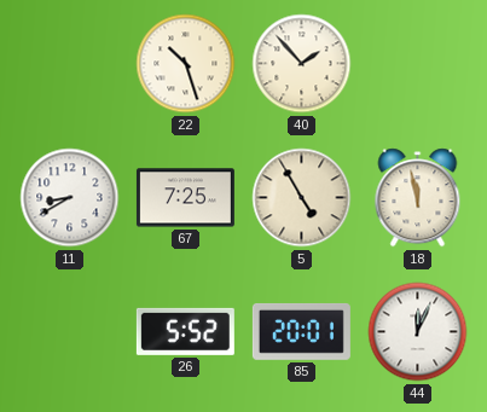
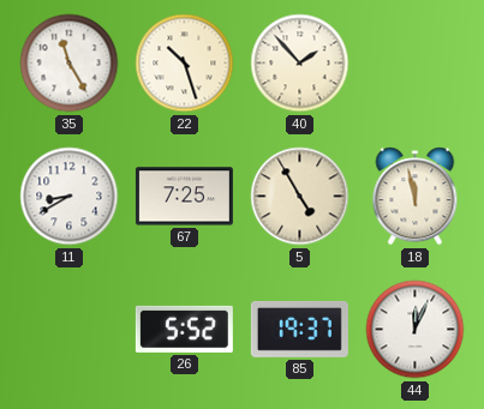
35: none -> 11:25 (70, 64)
85: 20:01 -> 19:37 (299, 329)
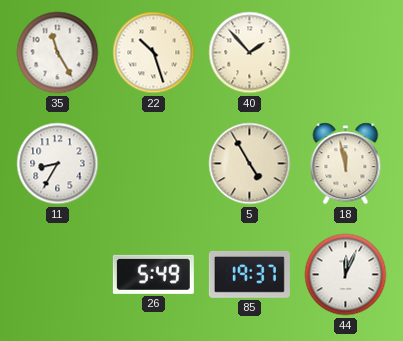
11: 8:40 -> 8:35 (58, 164)
67: 7:25 -> none (184, 197)
26: 5:52 -> 5:49 (153, 274)
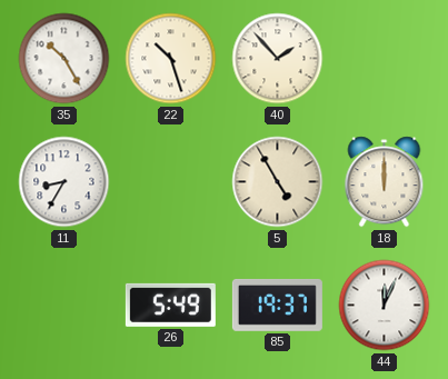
35: 11:25 -> 10:25 (64, 59)
18: 11:58 -> 12:00 (385, 182)
